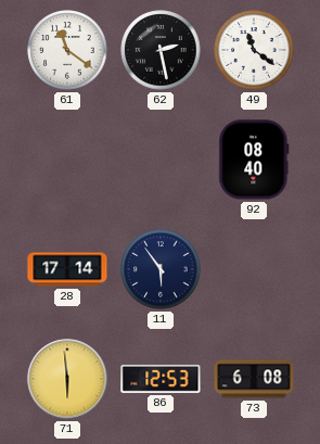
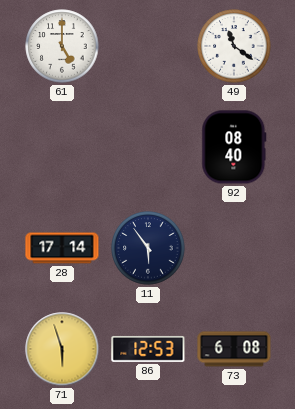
61: 11:21 -> 5:00 (62, 46)
62: 2:28 -> none (161, 50)
71: 5:59 -> 5:57 (62, 349)
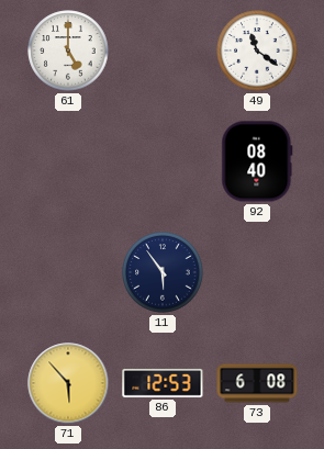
28: 17:14 -> none (62, 248)
71: 5:57 -> 5:53 (68, 383)
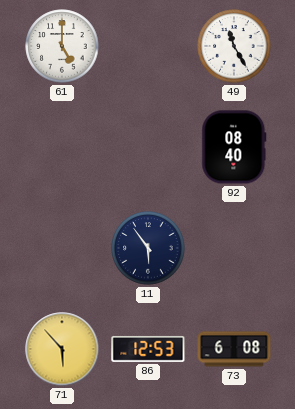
49: 11:21 -> 11:25 (234, 46)
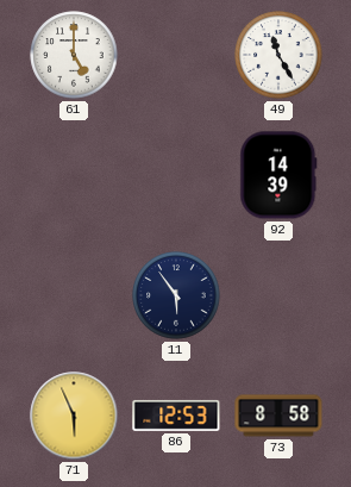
92: 08:40 -> 14:39 (278, 175)
71: 5:53 -> 5:56 (74, 416)
73: 6:08 -> 8:58 (278, 416)
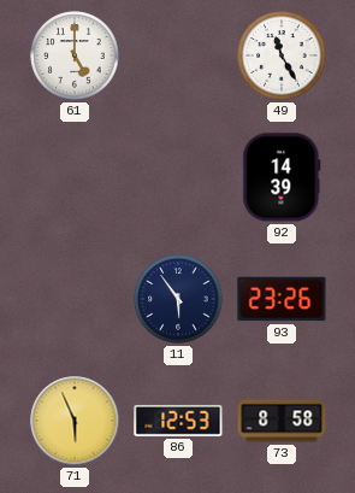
93: none -> 23:26 (282, 299)
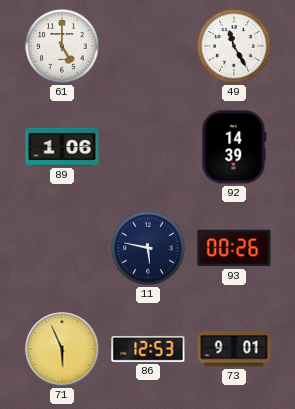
89: none -> 1:06 (62, 147)
11: 5:54 -> 5:47 (148, 248)
93: 23:26 -> 00:26 (234, 248)
73: 8:58 -> 9:01 (234, 349)
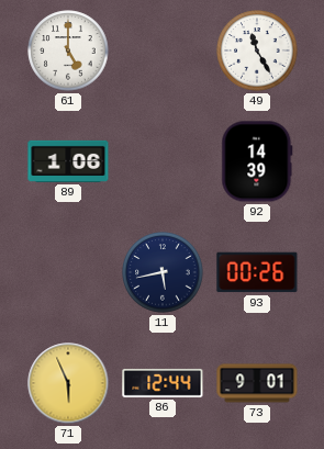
11: 5:47 -> 5:43 (163, 272)
86: 12:53 -> 12:44 (163, 383)
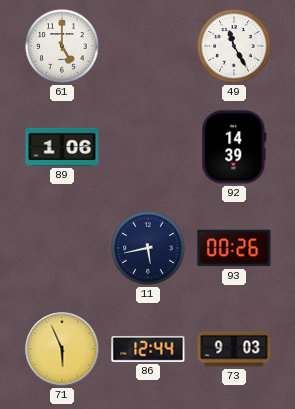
73: 9:01 -> 9:03 (234, 349)
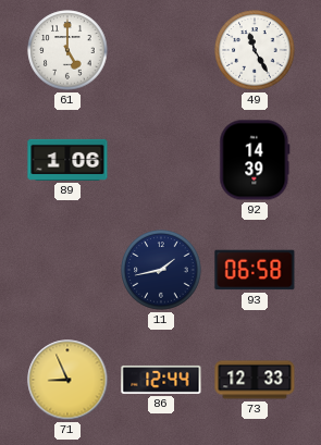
11: 5:43 -> 1:43 (161, 270)
93: 00:26 -> 06:58 (255, 270)
71: 5:56 -> 8:56 (67, 380)
73: 9:03 -> 12:33 (255, 380)
